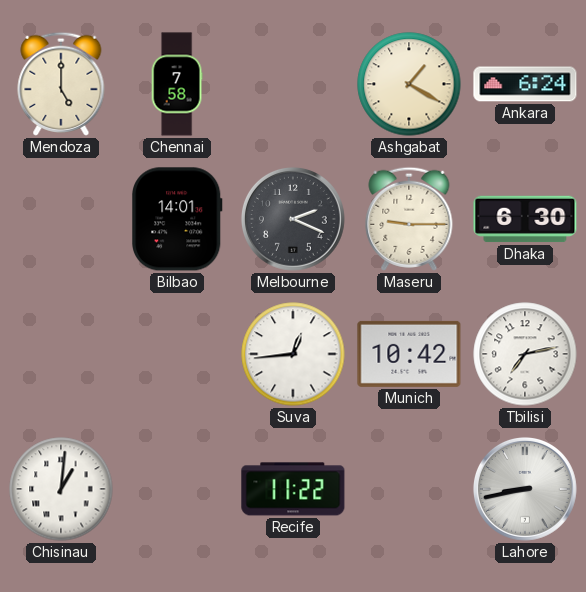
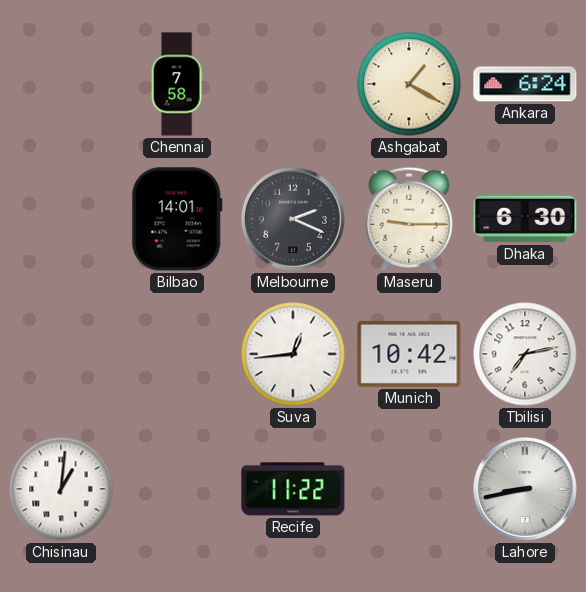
Mendoza: 5:00 -> none (61, 84)
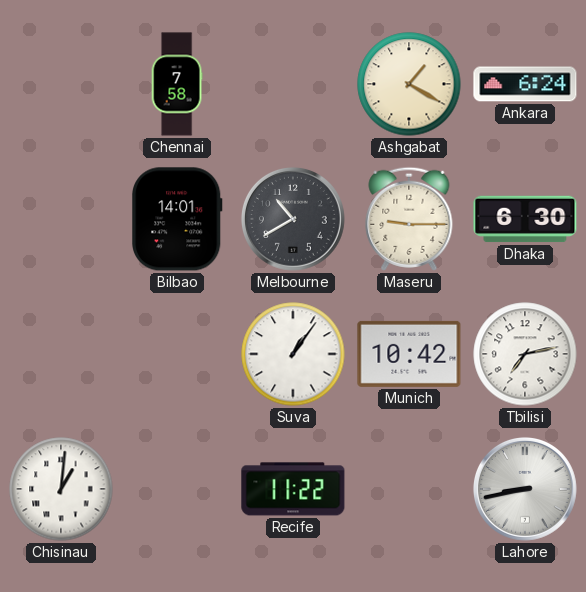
Melbourne: 2:19 -> 10:40 (293, 219)
Suva: 12:44 -> 1:06 (293, 354)
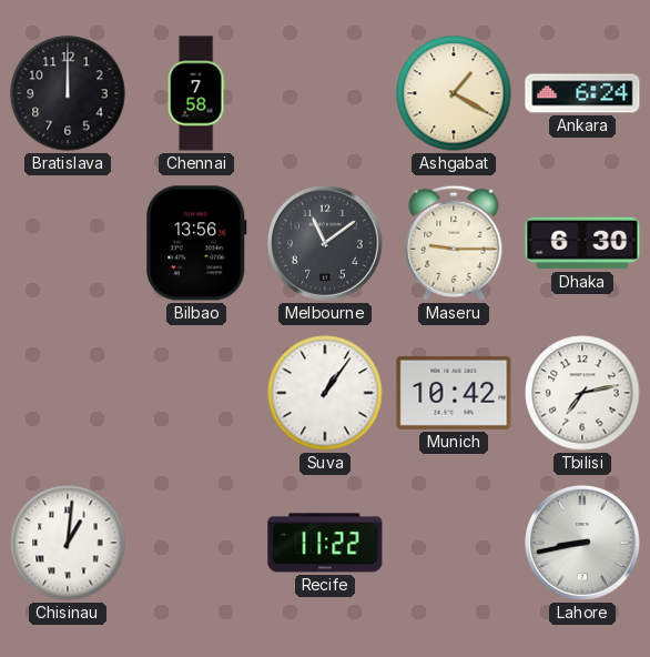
Bratislava: none -> 12:00 (68, 93)
Bilbao: 14:01 -> 13:56 (197, 243)
Melbourne: 10:40 -> 11:09 (325, 243)
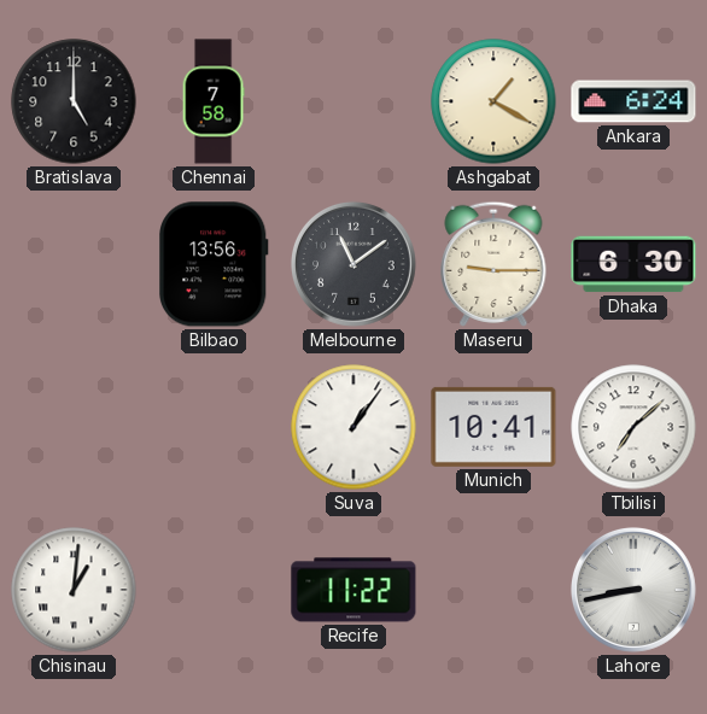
Bratislava: 12:00 -> 5:00 (74, 101)
Munich: 10:42 -> 10:41 (493, 427)
Tbilisi: 7:13 -> 7:08 (633, 427)
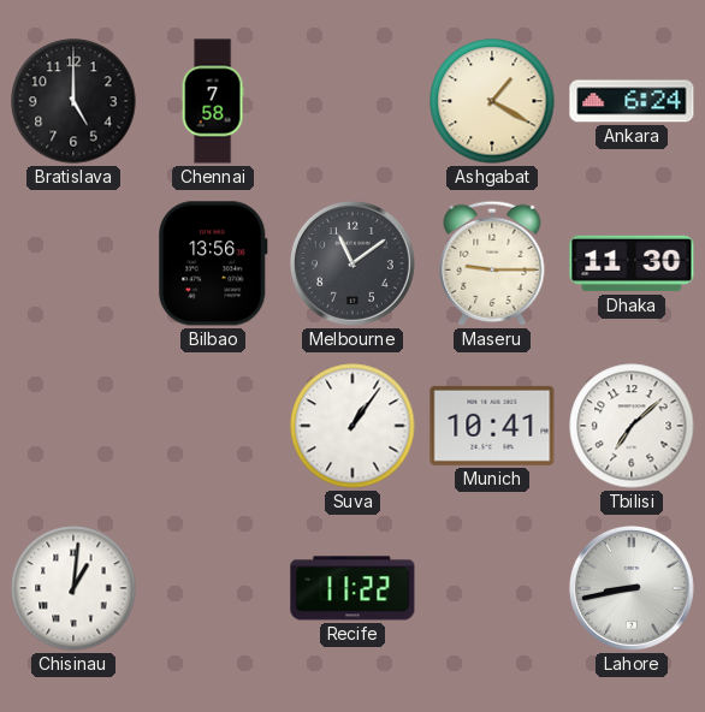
Dhaka: 6:30 -> 11:30 (632, 263)
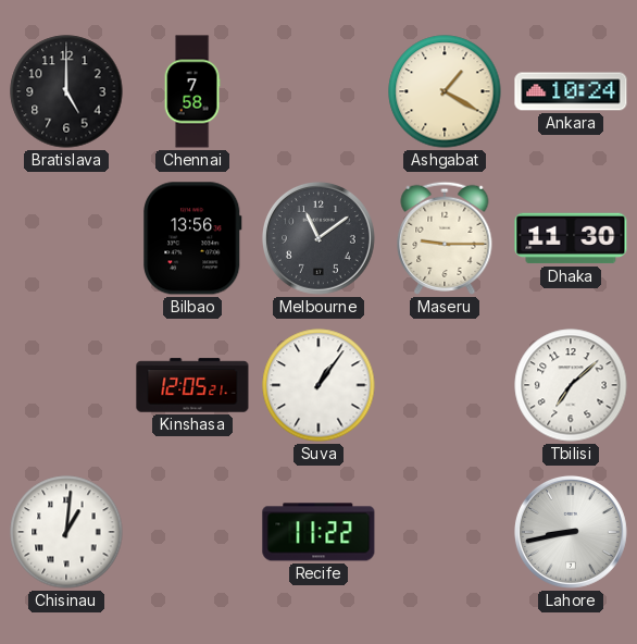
Ankara: 6:24 -> 10:24 (571, 91)
Kinshasa: none -> 12:05 (192, 385)
Munich: 10:41 -> none (492, 426)
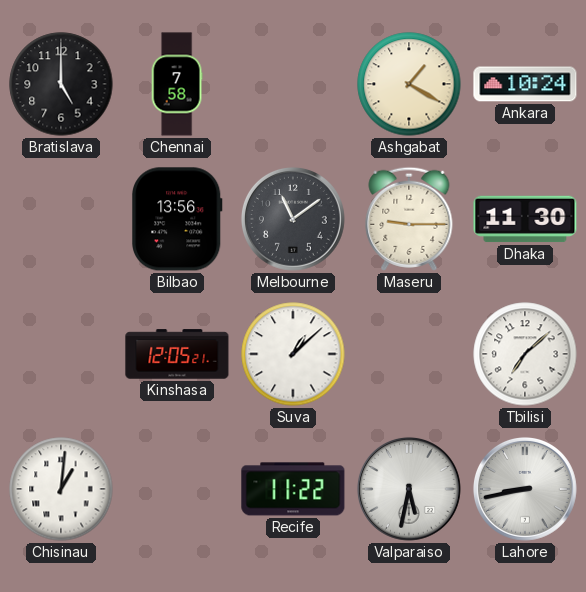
Suva: 1:06 -> 1:08 (293, 354)
Valparaiso: none -> 5:32 (409, 489)
